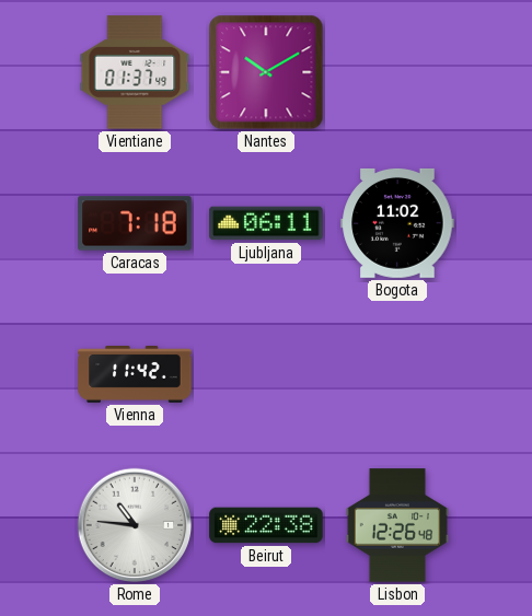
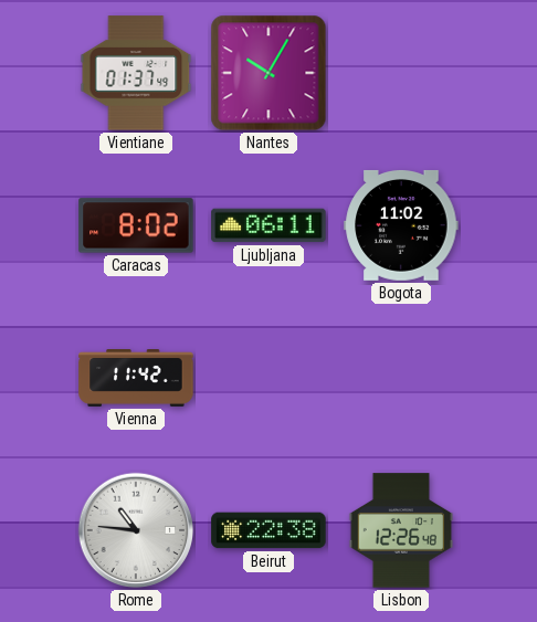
Nantes: 10:10 -> 10:05 (268, 73)
Caracas: 7:18 -> 8:02 (136, 225)
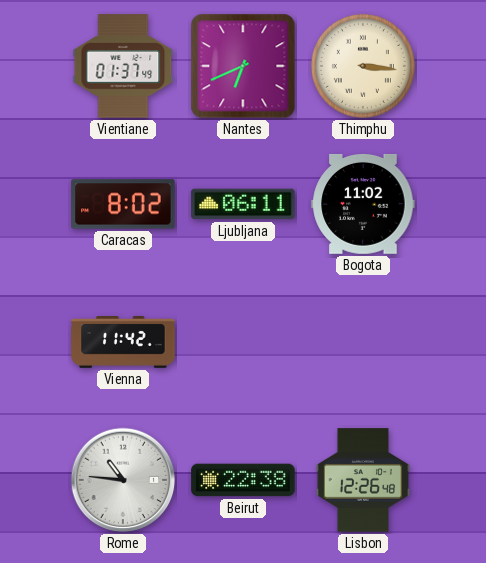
Nantes: 10:05 -> 6:41 (243, 66)
Thimphu: none -> 3:16 (363, 66)
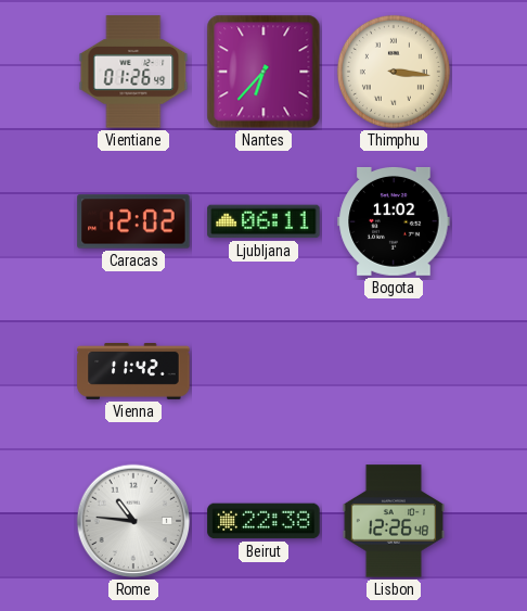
Vientiane: 01:37 -> 01:26 (133, 72)
Nantes: 6:41 -> 6:37 (263, 72)
Caracas: 8:02 -> 12:02 (133, 221)
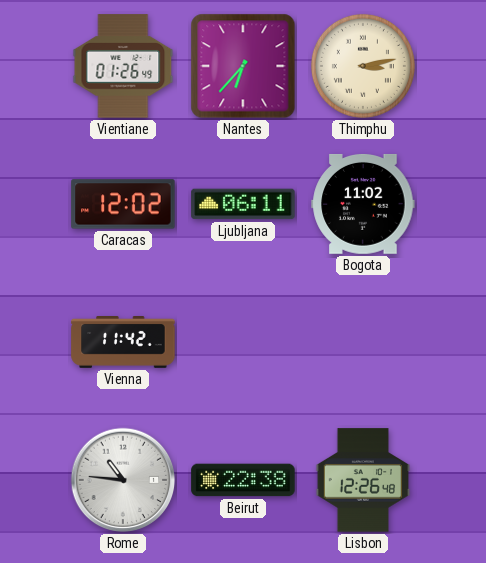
Thimphu: 3:16 -> 3:13 (363, 66)
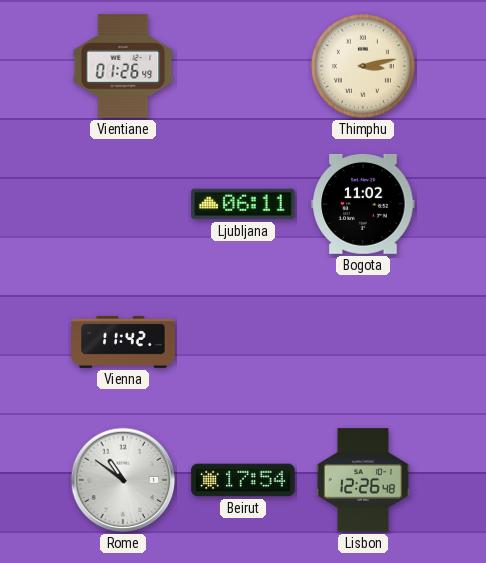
Nantes: 6:37 -> none (243, 66)
Caracas: 12:02 -> none (123, 204)
Rome: 10:46 -> 10:51 (123, 480)
Beirut: 22:38 -> 17:54 (243, 480)
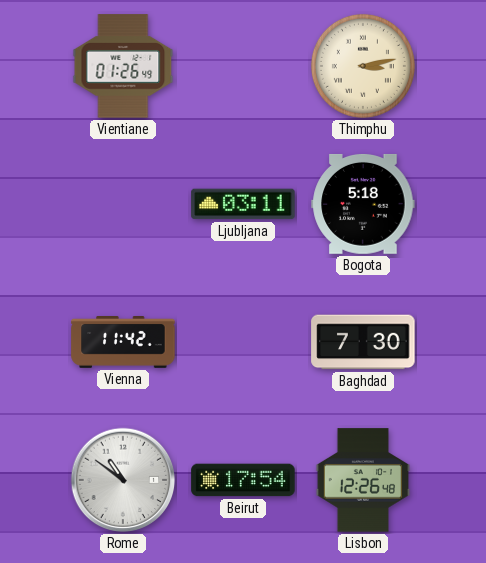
Ljubljana: 06:11 -> 03:11 (243, 204)
Bogota: 11:02 -> 5:18 (363, 204)
Baghdad: none -> 7:30 (363, 342)
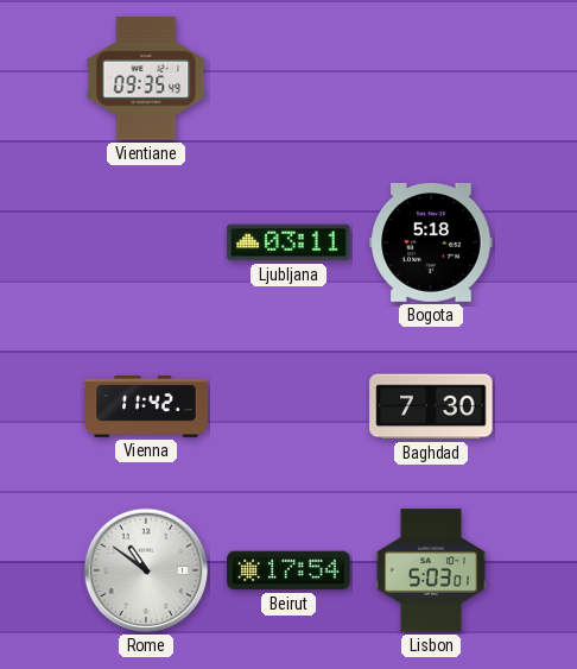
Vientiane: 01:26 -> 09:35 (146, 78)
Thimphu: 3:13 -> none (363, 66)
Lisbon: 12:26 -> 5:03 (431, 570)
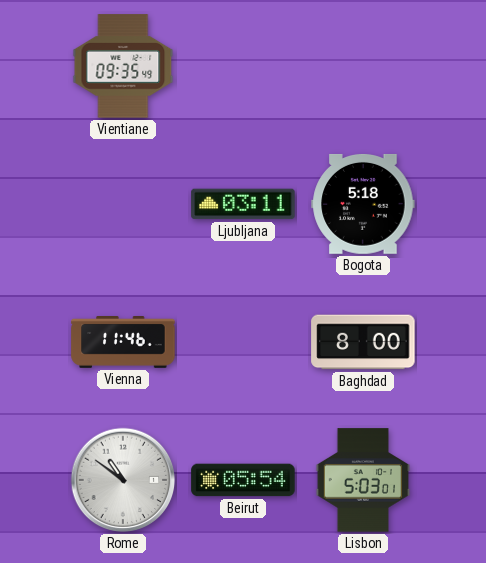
Vienna: 11:42 -> 11:46 (123, 343)
Baghdad: 7:30 -> 8:00 (363, 342)
Beirut: 17:54 -> 05:54 (243, 480)
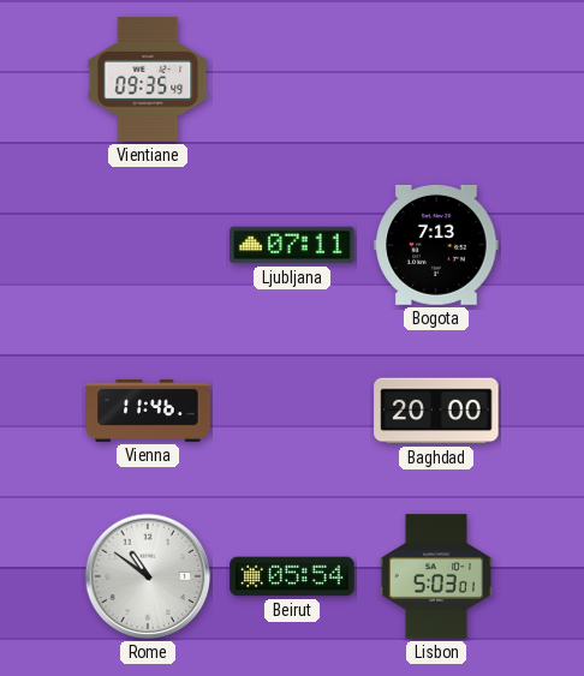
Ljubljana: 03:11 -> 07:11 (292, 245)
Bogota: 5:18 -> 7:13 (436, 245)
Baghdad: 8:00 -> 20:00 (436, 411)
